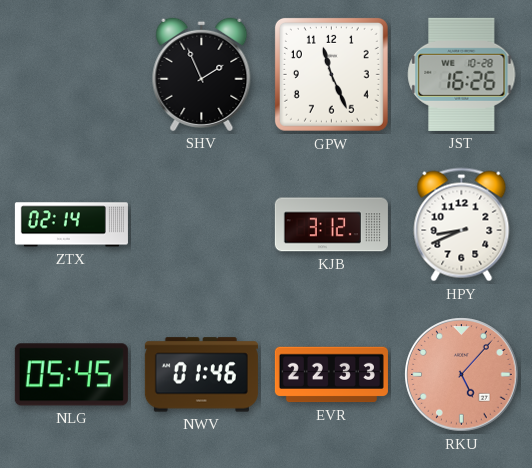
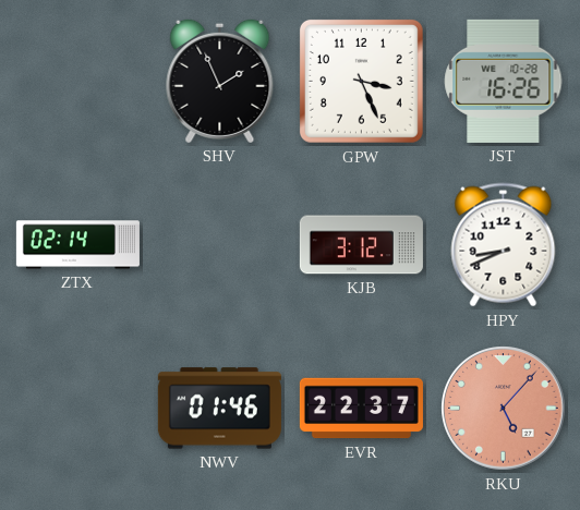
GPW: 11:26 -> 3:26 (361, 81)
NLG: 05:45 -> none (71, 375)
EVR: 22:33 -> 22:37 (361, 409)
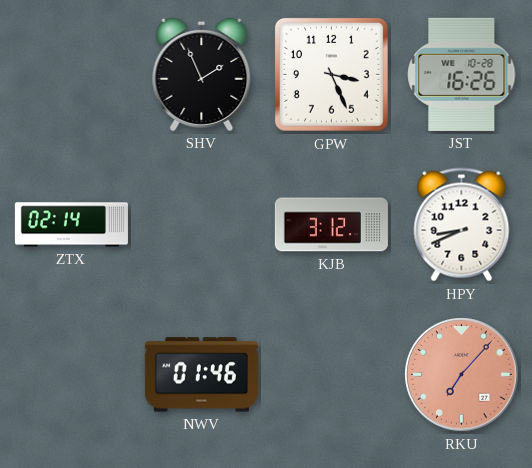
EVR: 22:37 -> none (361, 409)
RKU: 5:07 -> 7:07 (462, 375)
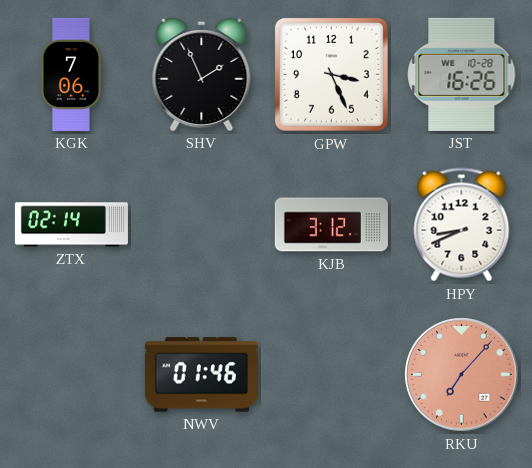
KGK: none -> 7:06 (71, 74)
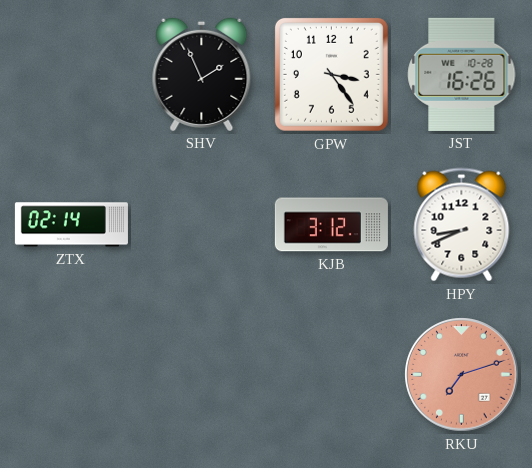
KGK: 7:06 -> none (71, 74)
GPW: 3:26 -> 3:24 (331, 74)
NWV: 01:46 -> none (201, 375)
RKU: 7:07 -> 7:12 (462, 375)
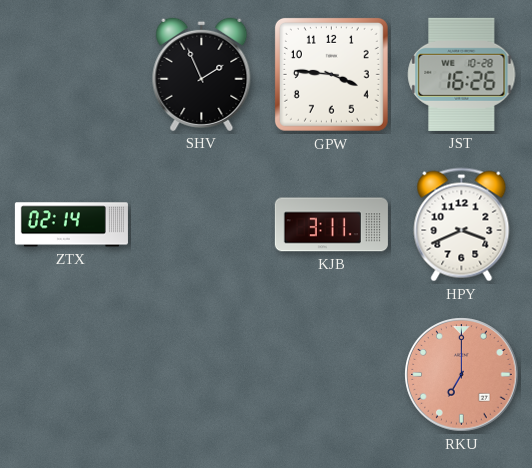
GPW: 3:24 -> 3:46 (331, 74)
KJB: 3:12 -> 3:11 (331, 225)
HPY: 8:41 -> 3:41 (462, 225)
RKU: 7:12 -> 7:00 (462, 375)
